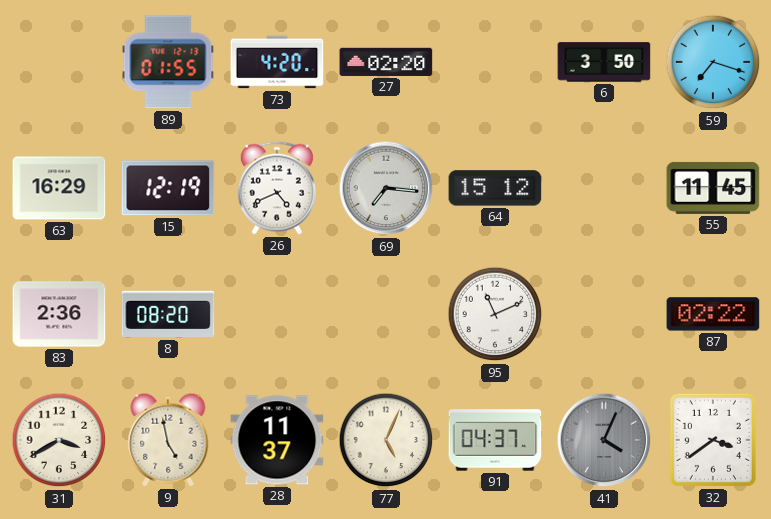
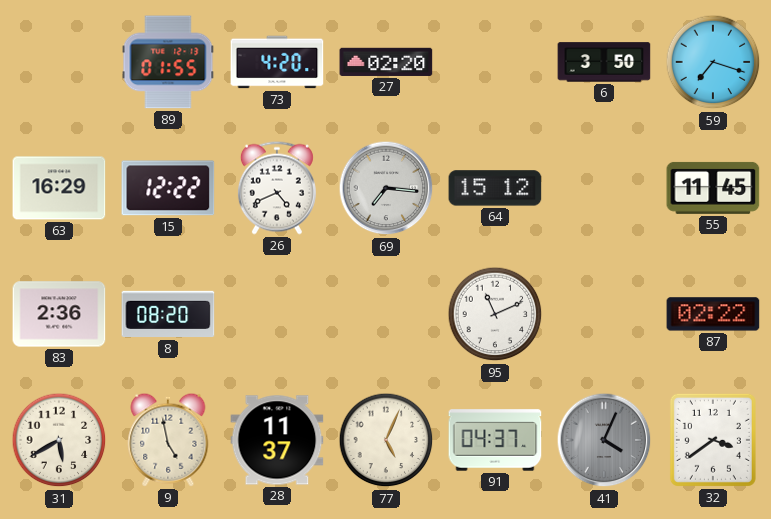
15: 12:19 -> 12:22 (168, 188)
31: 3:40 -> 5:40 (59, 440)
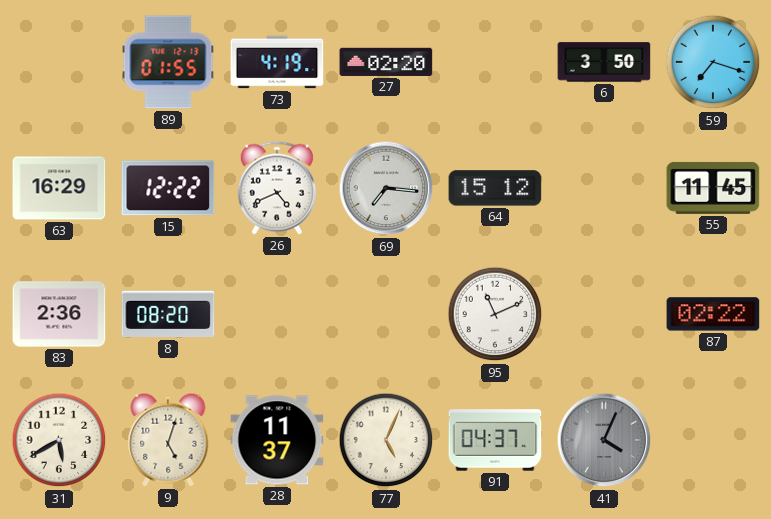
73: 4:20 -> 4:19 (277, 62)
9: 4:58 -> 5:03 (168, 440)
32: 3:39 -> none (713, 440)
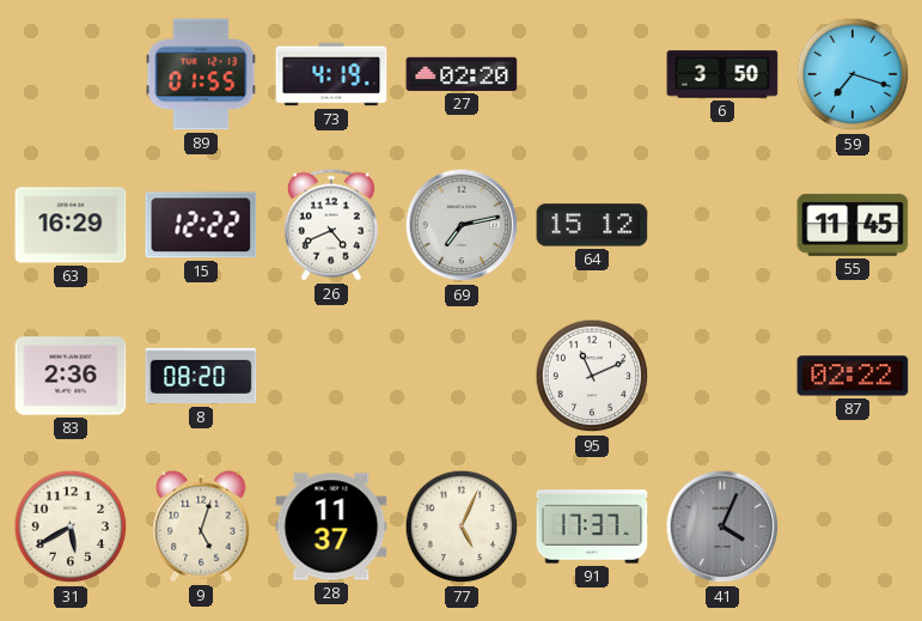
69: 7:16 -> 7:13 (462, 225)
91: 04:37 -> 17:37 (592, 526)
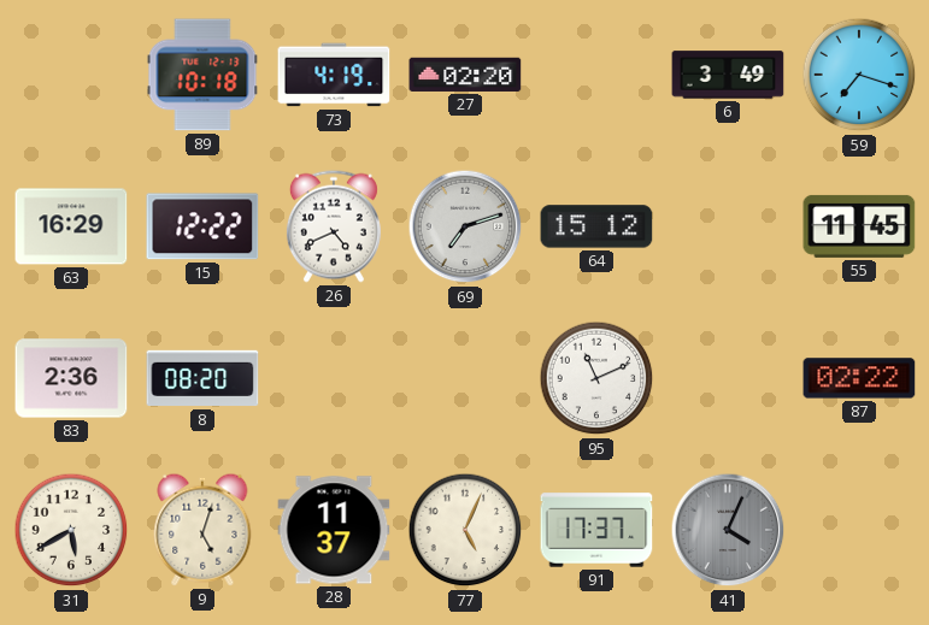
89: 01:55 -> 10:18 (202, 75)
6: 3:50 -> 3:49 (728, 75)
69: 7:13 -> 7:12 (465, 226)
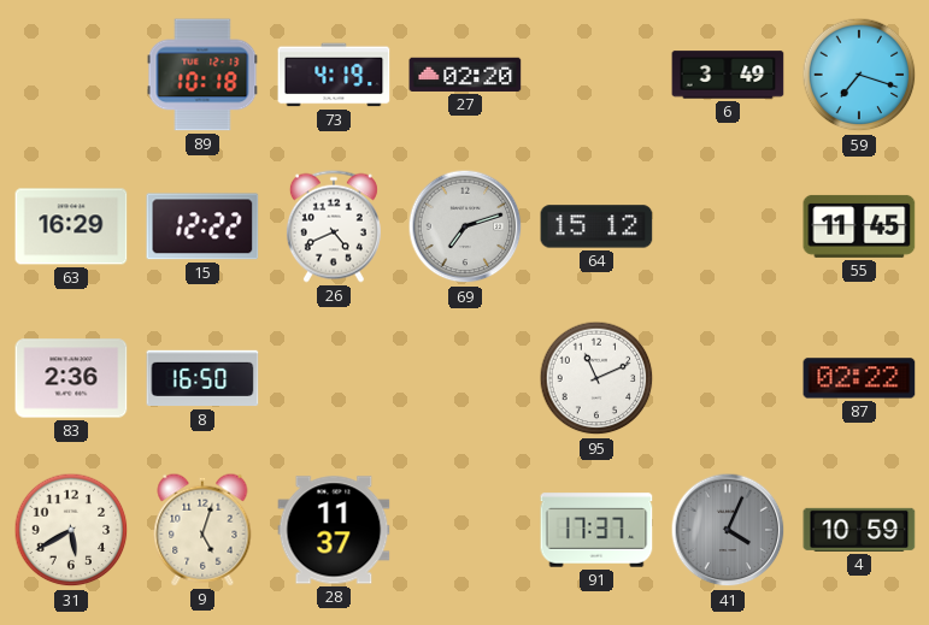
8: 08:20 -> 16:50 (202, 378)
77: 5:04 -> none (465, 530)
4: none -> 10:59 (859, 530)
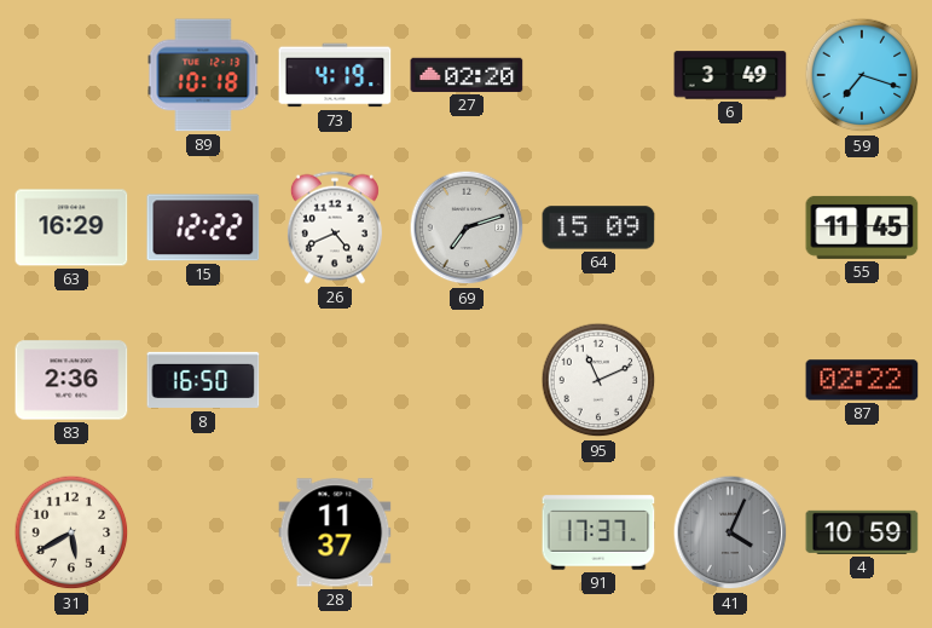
64: 15:12 -> 15:09 (598, 227)
9: 5:03 -> none (202, 530)
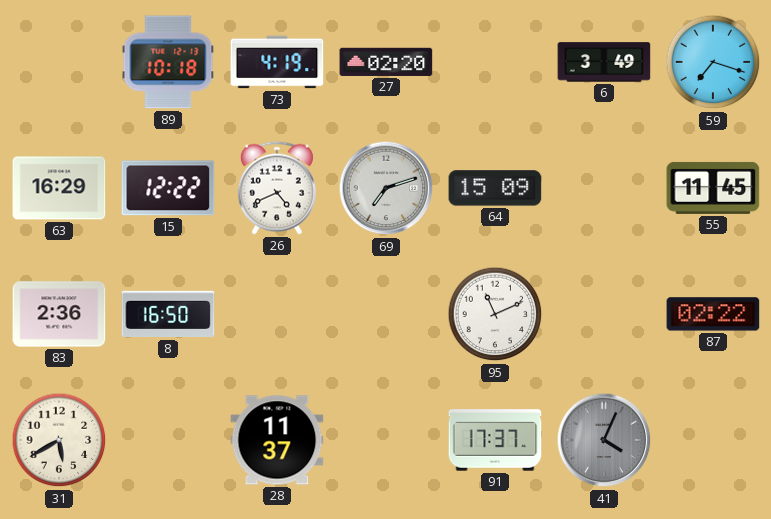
4: 10:59 -> none (862, 532)
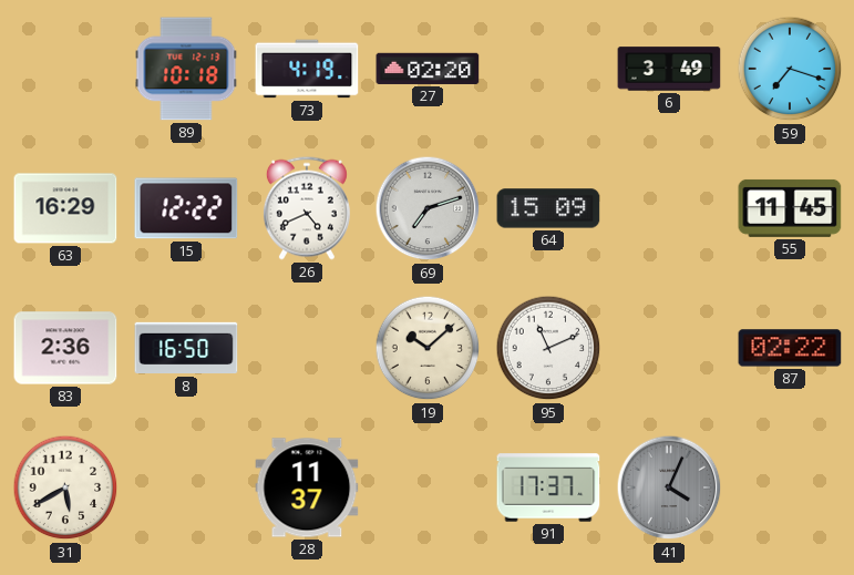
19: none -> 10:08 (428, 348)
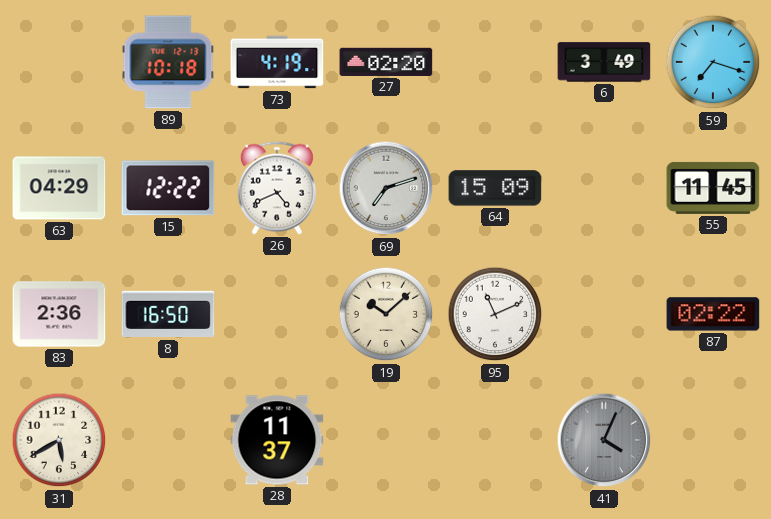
63: 16:29 -> 04:29 (59, 188)
91: 17:37 -> none (548, 487)
